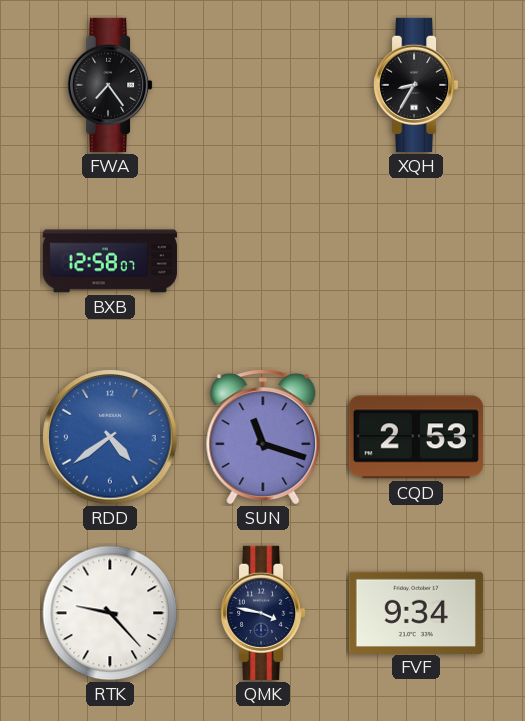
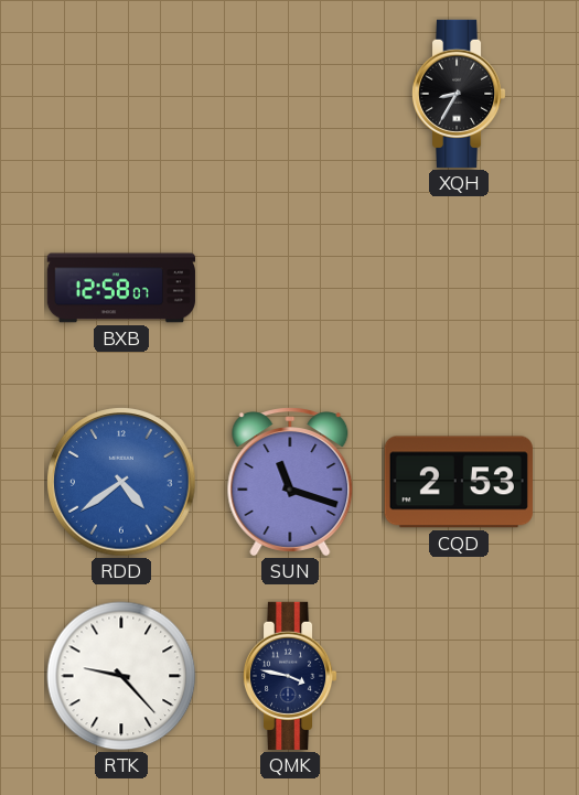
FWA: 7:24 -> none (110, 85)
FVF: 9:34 -> none (416, 612)
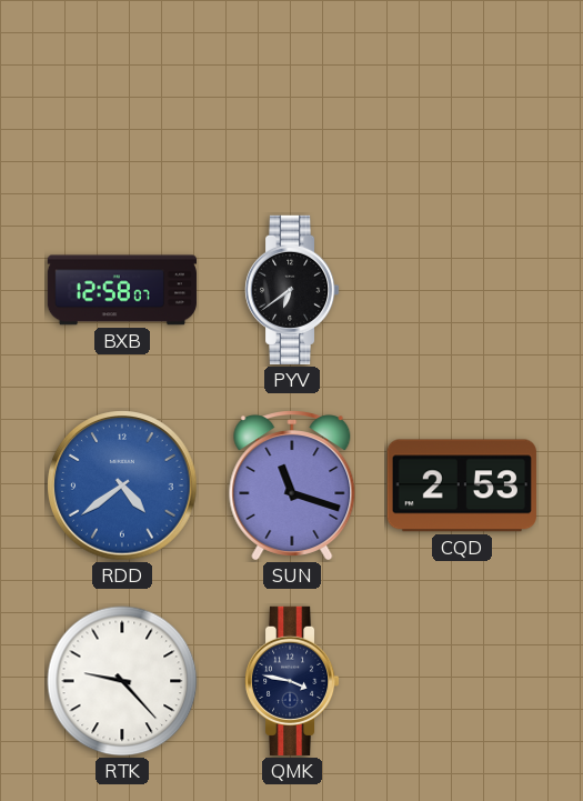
XQH: 8:35 -> none (459, 94)
PYV: none -> 6:39 (292, 290)
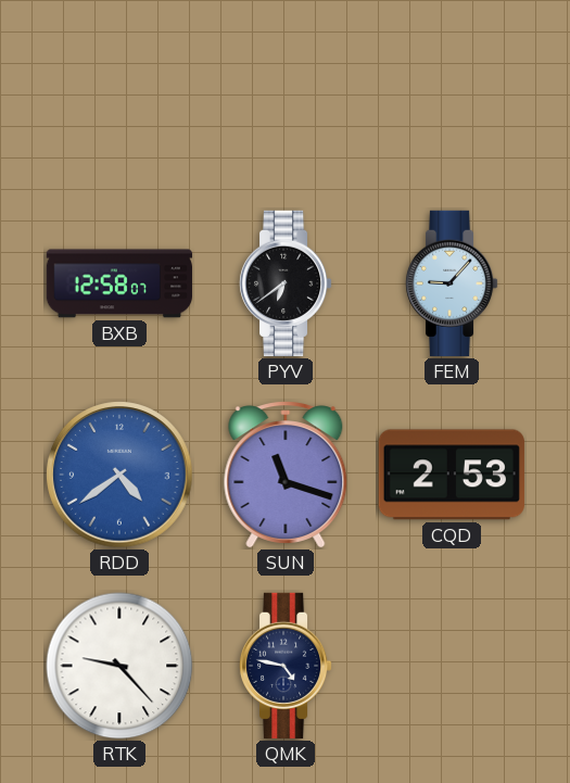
FEM: none -> 9:07 (452, 283)
QMK: 3:47 -> 4:47 (286, 666)
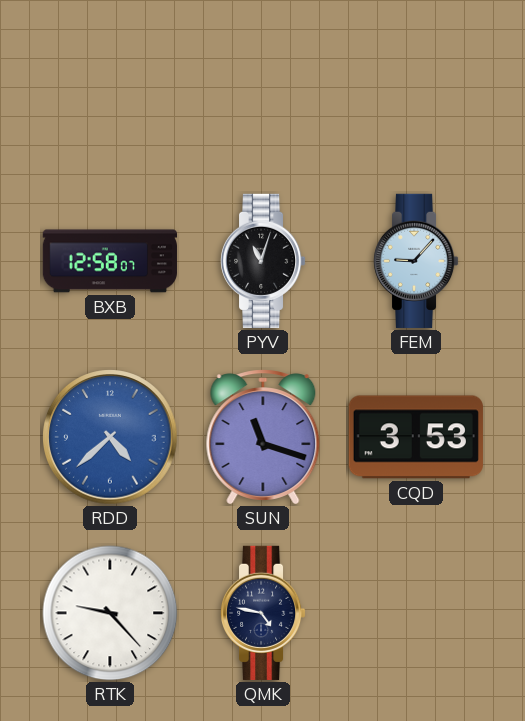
PYV: 6:39 -> 11:03 (263, 261)
RDD: 4:39 -> 4:38 (110, 437)
CQD: 2:53 -> 3:53 (416, 437)
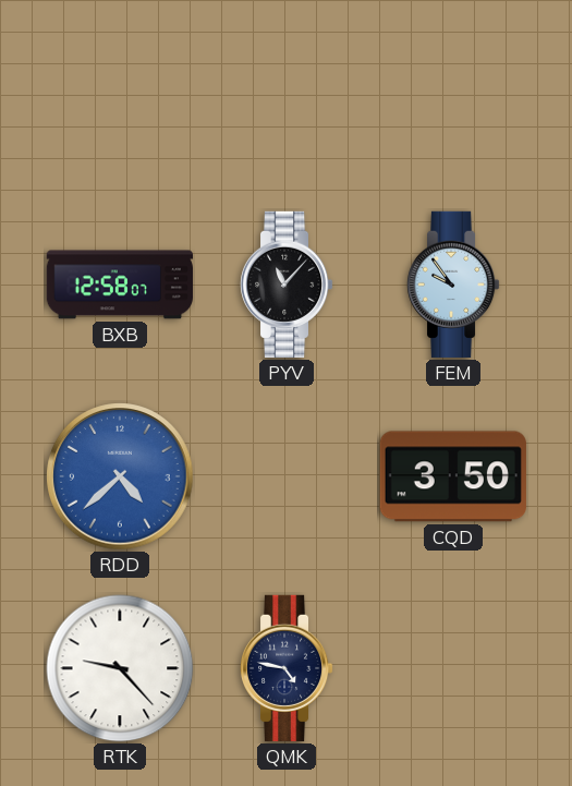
PYV: 11:03 -> 11:07 (287, 285)
FEM: 9:07 -> 9:54 (453, 285)
SUN: 11:18 -> none (263, 437)
CQD: 3:53 -> 3:50 (453, 476)
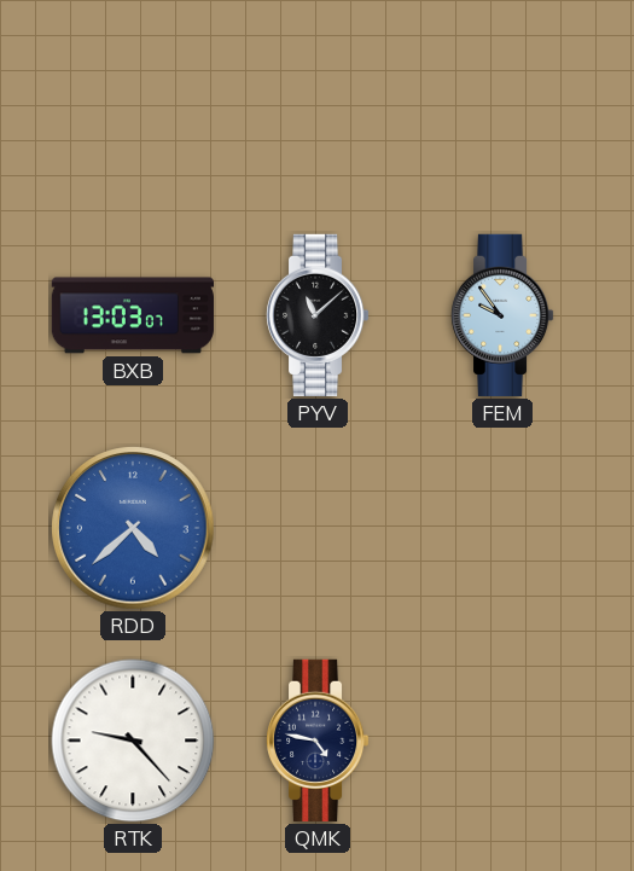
BXB: 12:58 -> 13:03 (133, 315)
PYV: 11:07 -> 11:08 (318, 315)
CQD: 3:50 -> none (453, 476)
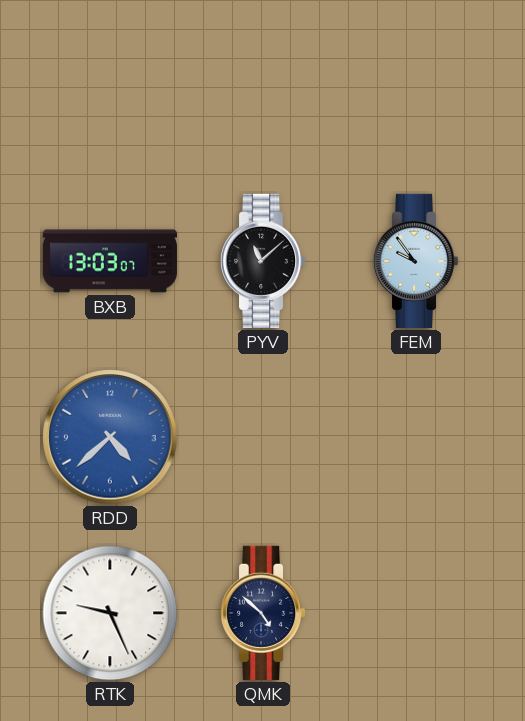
RTK: 9:23 -> 9:26 (110, 613)
QMK: 4:47 -> 4:52 (263, 613)
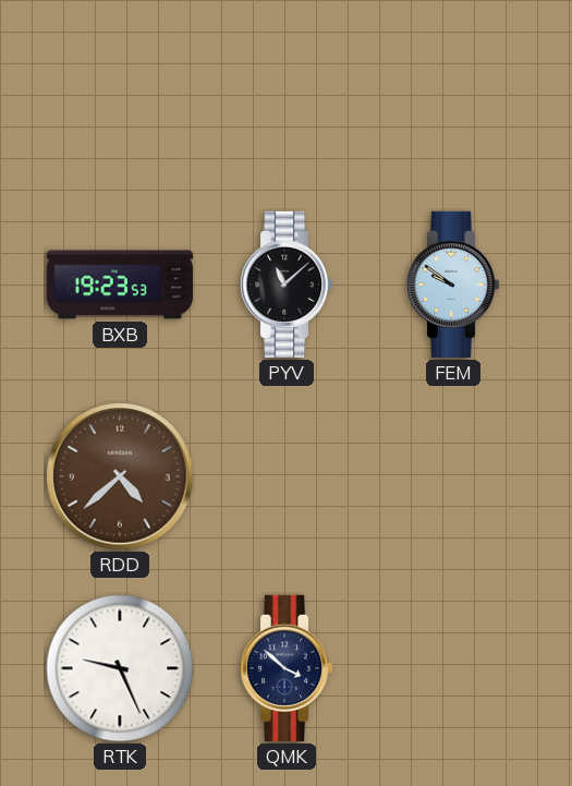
BXB: 13:03 -> 19:23 (120, 285)
FEM: 9:54 -> 9:51 (453, 285)
RDD dial: blue -> brown (120, 476)
QMK: 4:52 -> 3:52 (287, 668)
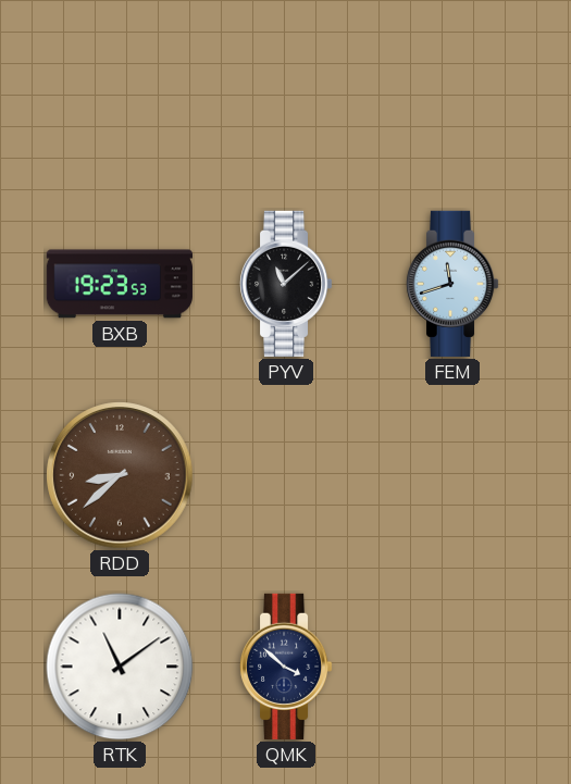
FEM: 9:51 -> 11:42 (452, 284)
RDD: 4:38 -> 8:38 (120, 475)
RTK: 9:26 -> 11:09 (120, 667)
